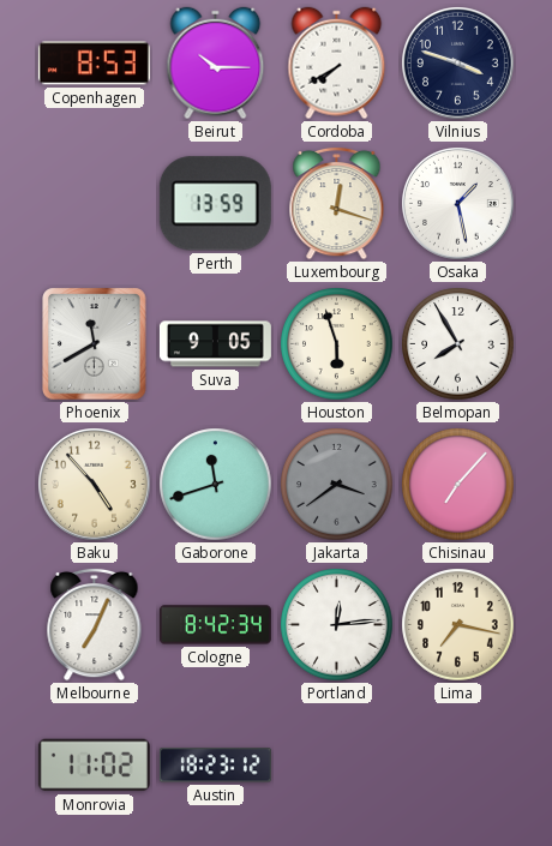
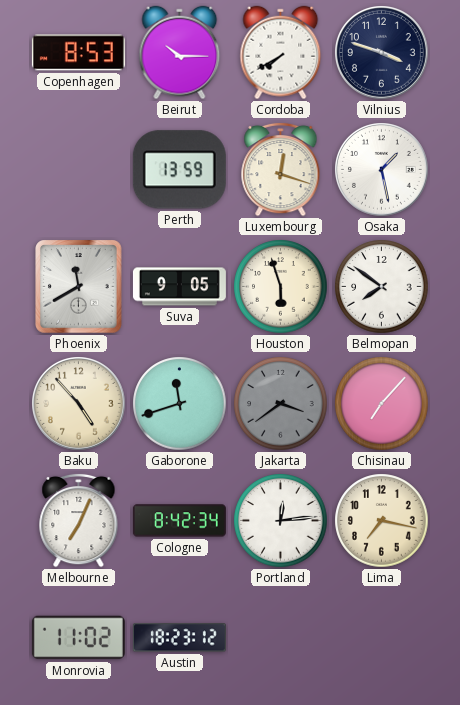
Belmopan: 7:55 -> 7:51 (382, 287)
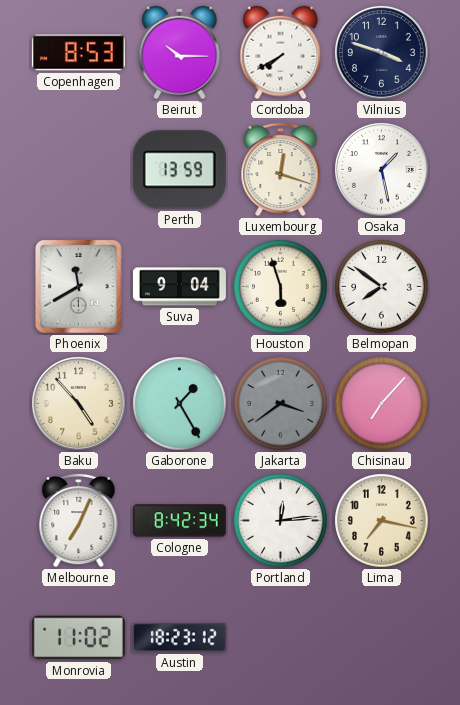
Suva: 9:05 -> 9:04 (179, 287)
Gaborone: 11:42 -> 1:25 (180, 404)
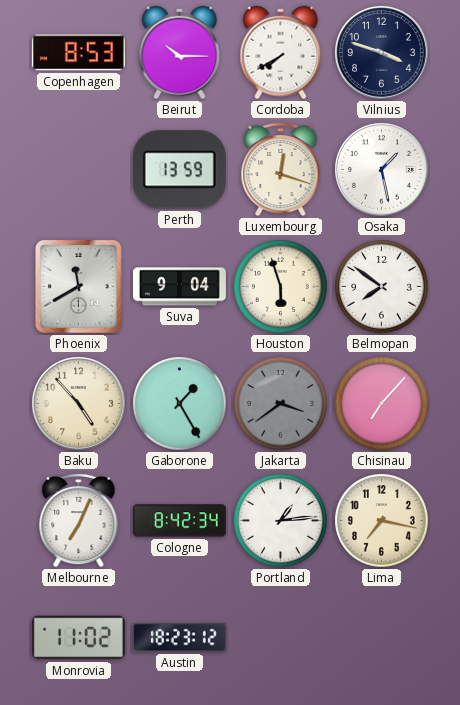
Portland: 12:14 -> 1:14 (281, 521)
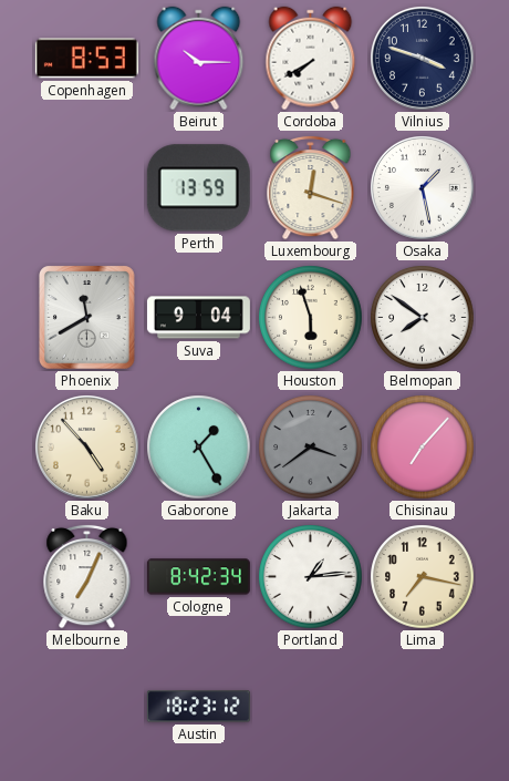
Monrovia: 11:02 -> none (78, 638)
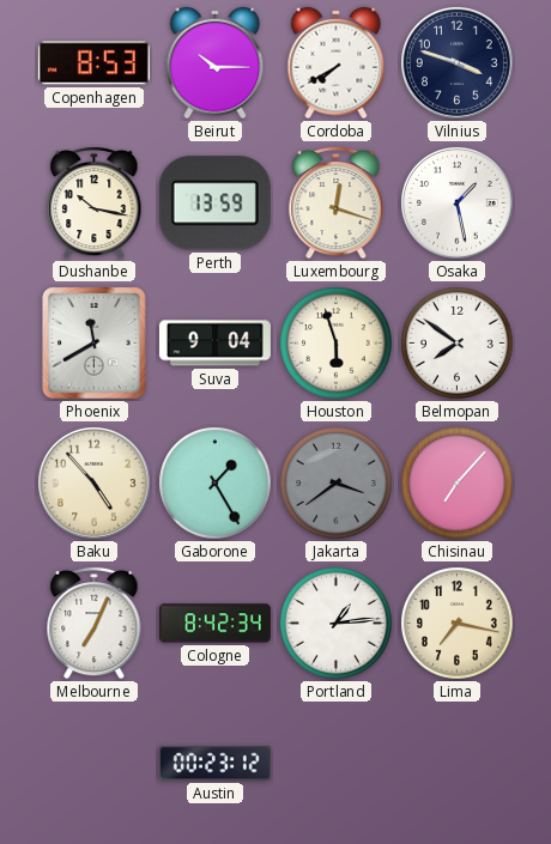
Dushanbe: none -> 10:17 (95, 202)
Austin: 18:23 -> 00:23 (214, 764)
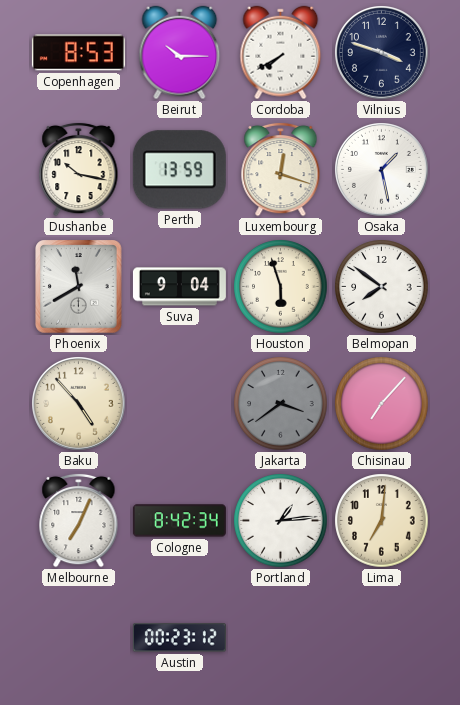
Gaborone: 1:25 -> none (216, 484)
Lima: 7:17 -> 7:01 (382, 521)
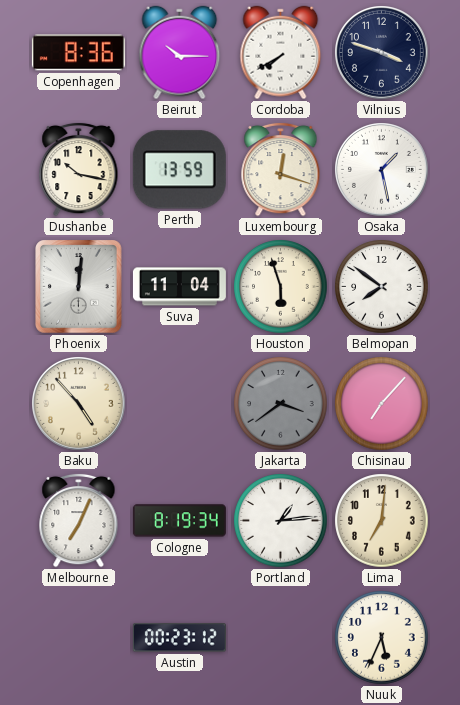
Copenhagen: 8:53 -> 8:36 (78, 53)
Phoenix: 11:40 -> 12:01 (79, 287)
Suva: 9:04 -> 11:04 (179, 287)
Cologne: 8:42 -> 8:19 (179, 521)
Nuuk: none -> 5:34 (382, 638)
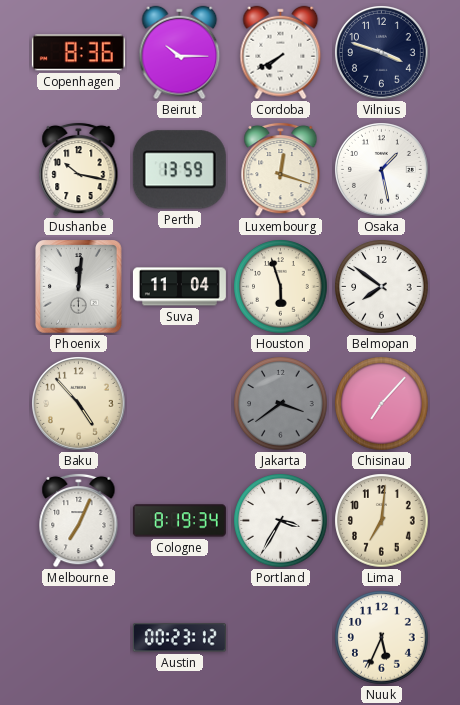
Portland: 1:14 -> 3:35 (281, 521)
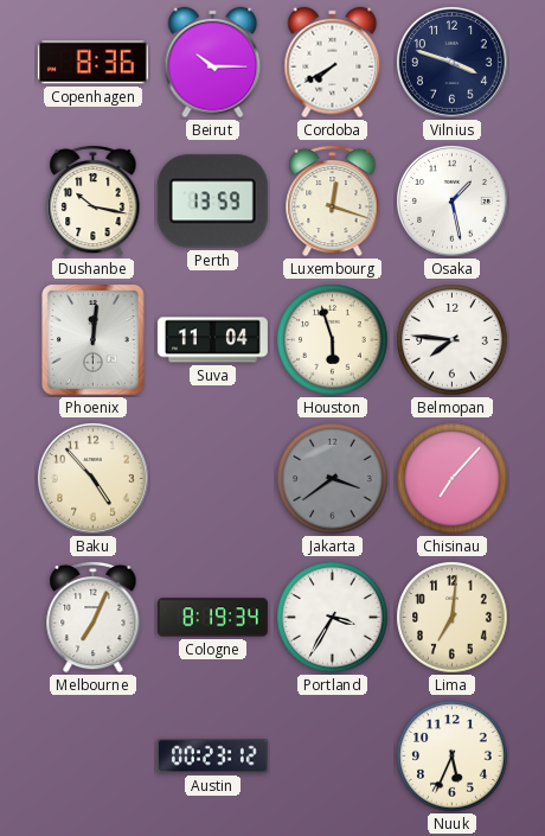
Belmopan: 7:51 -> 7:46 (453, 340)
